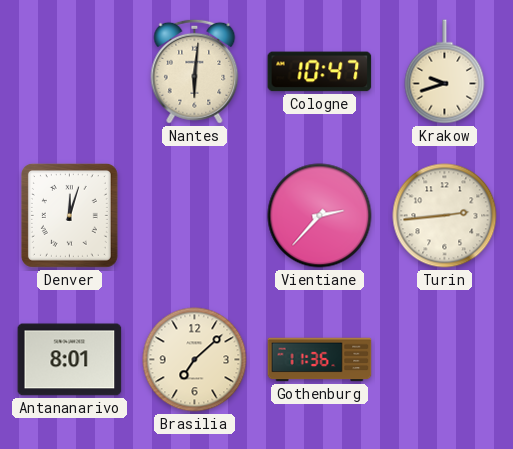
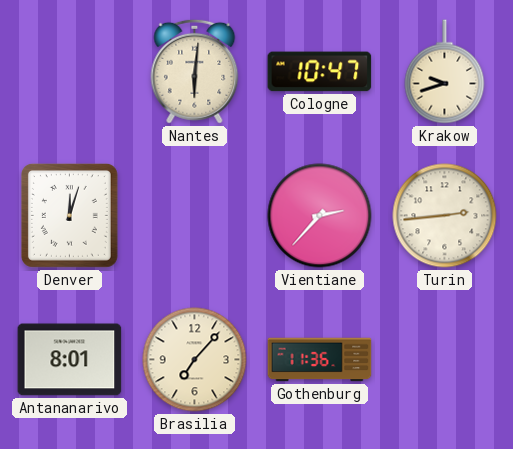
Brasilia: 7:08 -> 7:07 (195, 360)
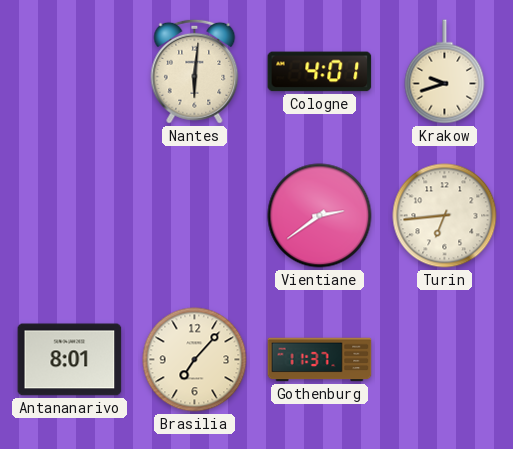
Cologne: 10:47 -> 4:01 (320, 72)
Denver: 12:03 -> none (69, 215)
Vientiane: 2:37 -> 2:39 (320, 216)
Turin: 2:44 -> 6:44 (445, 216)
Gothenburg: 11:36 -> 11:37 (320, 360)
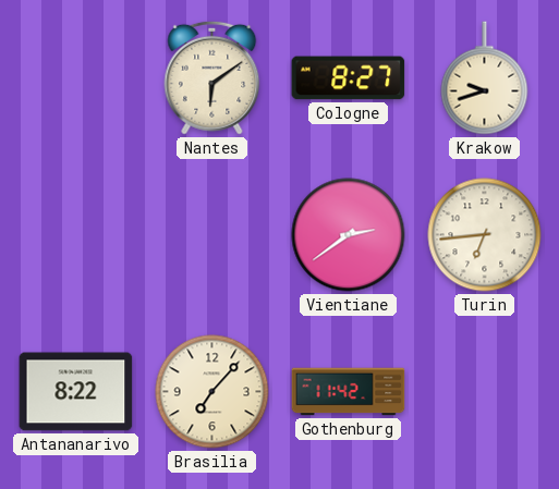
Nantes: 6:01 -> 6:09 (212, 77)
Cologne: 4:01 -> 8:27 (349, 78)
Antananarivo: 8:01 -> 8:22 (76, 392)
Gothenburg: 11:37 -> 11:42 (349, 392)
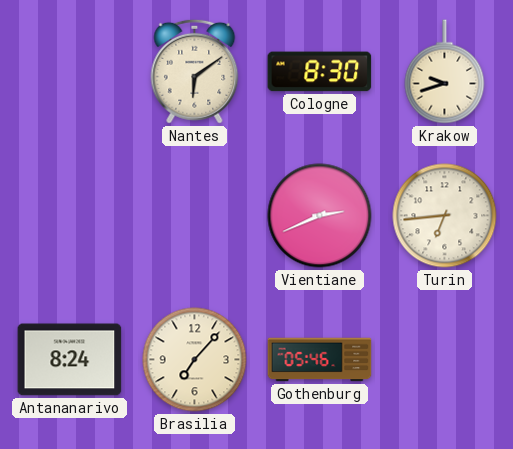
Cologne: 8:27 -> 8:30 (320, 72)
Vientiane: 2:39 -> 2:41 (320, 216)
Antananarivo: 8:22 -> 8:24 (70, 360)
Gothenburg: 11:42 -> 05:46 (320, 360)
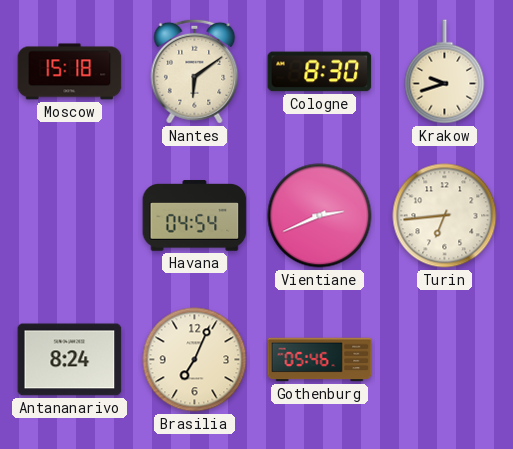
Moscow: none -> 15:18 (70, 72)
Havana: none -> 04:54 (195, 216)
Brasilia: 7:07 -> 7:04 (195, 360)
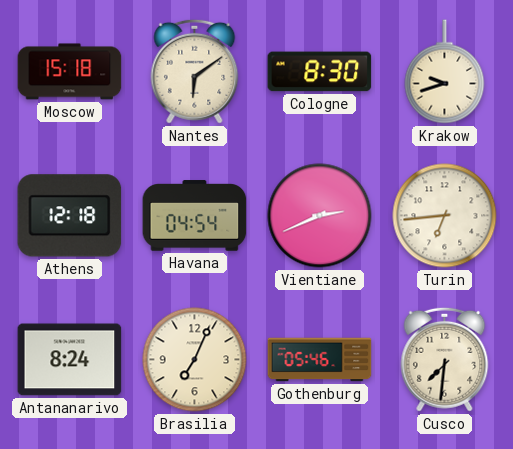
Athens: none -> 12:18 (70, 216)
Cusco: none -> 7:31 (445, 359)
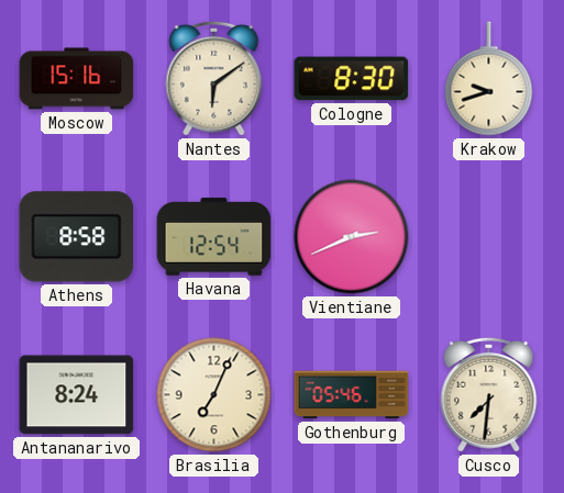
Moscow: 15:18 -> 15:16 (77, 79)
Athens: 12:18 -> 8:58 (77, 237)
Havana: 04:54 -> 12:54 (214, 237)
Turin: 6:44 -> none (445, 216)
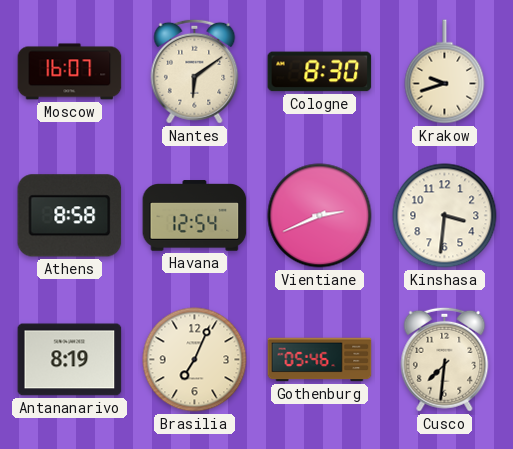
Moscow: 15:16 -> 16:07 (70, 72)
Kinshasa: none -> 3:31 (445, 216)
Antananarivo: 8:24 -> 8:19 (70, 360)
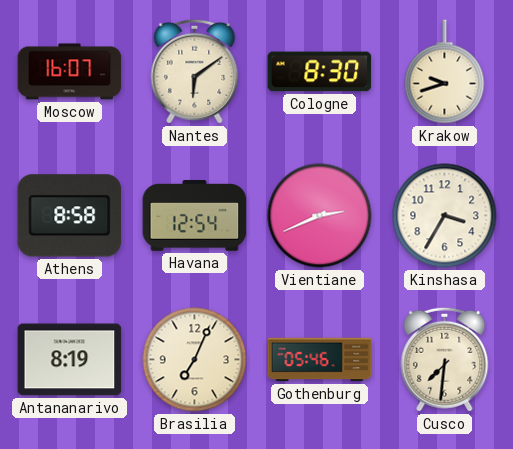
Kinshasa: 3:31 -> 3:35 (445, 216)
